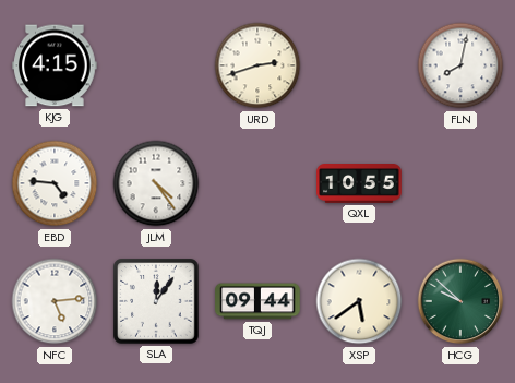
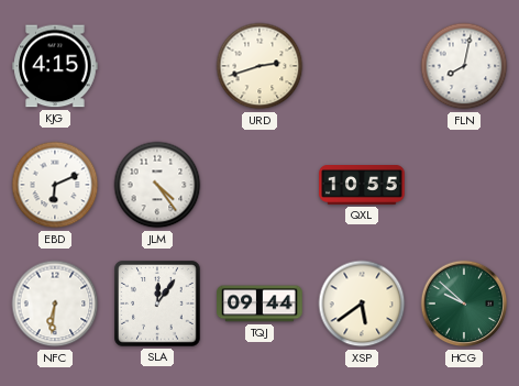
EBD: 4:46 -> 6:11 (55, 185)
NFC: 5:14 -> 6:31 (55, 304)
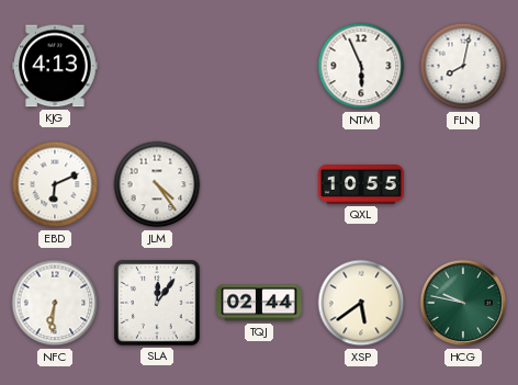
KJG: 4:15 -> 4:13 (55, 66)
URD: 2:42 -> none (259, 66)
NTM: none -> 5:56 (361, 66)
TQJ: 09:44 -> 02:44 (259, 303)
HCG: 9:52 -> 9:47 (463, 303)
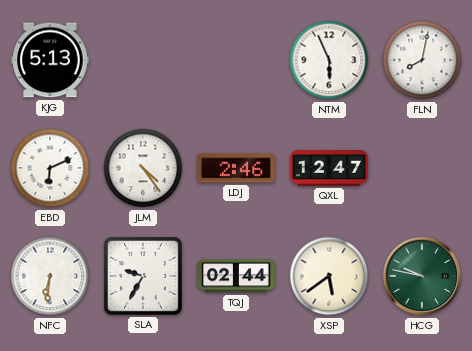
KJG: 4:13 -> 5:13 (50, 60)
LDJ: none -> 2:46 (236, 168)
QXL: 10:55 -> 12:47 (329, 169)
SLA: 12:06 -> 9:35 (143, 276)
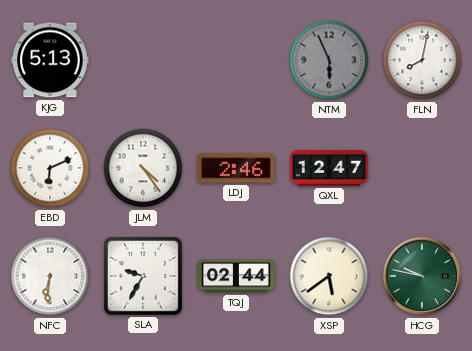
NTM dial: white -> grey (329, 60)
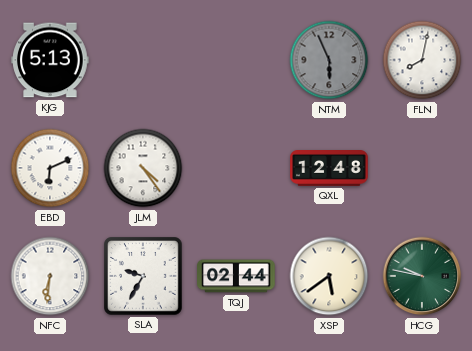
LDJ: 2:46 -> none (236, 168)
QXL: 12:47 -> 12:48 (329, 169)
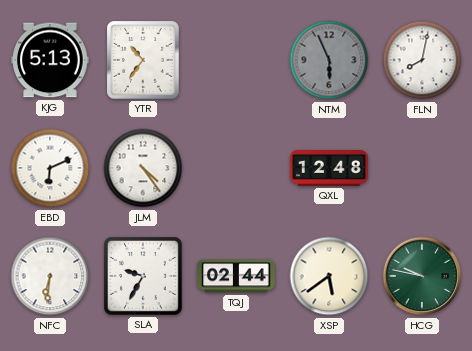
YTR: none -> 10:36 (143, 60)
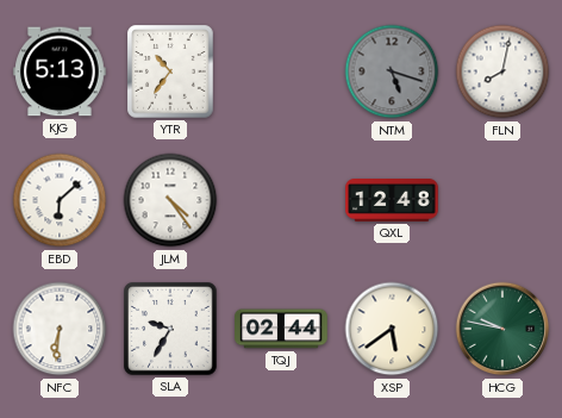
NTM: 5:56 -> 5:18 (392, 71)
EBD: 6:11 -> 6:08 (60, 200)
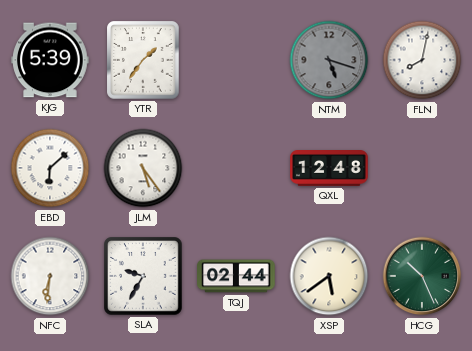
KJG: 5:13 -> 5:39 (50, 60)
YTR: 10:36 -> 1:36 (143, 60)
JLM: 4:24 -> 5:24 (143, 168)
HCG: 9:47 -> 10:26 (422, 276)
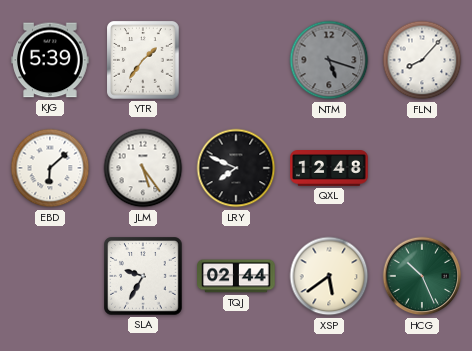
FLN: 8:02 -> 8:07 (422, 60)
LRY: none -> 7:49 (236, 168)
NFC: 6:31 -> none (50, 276)
